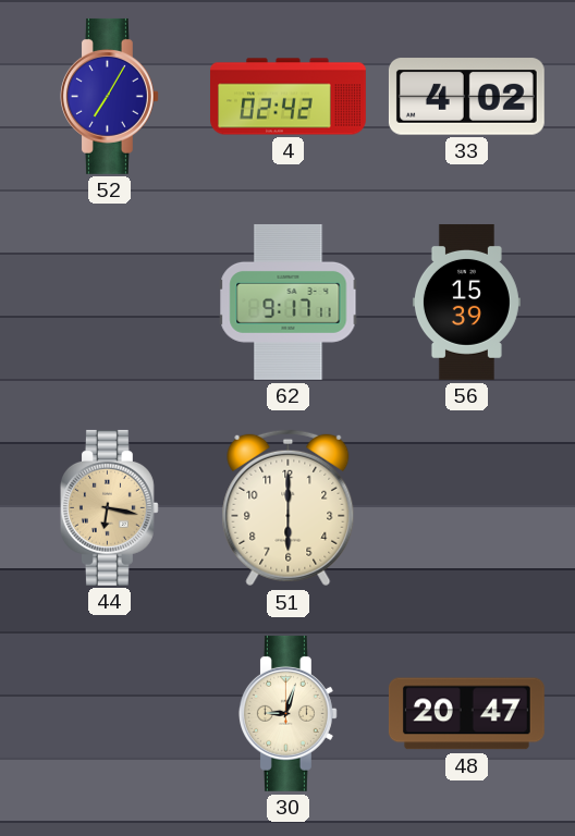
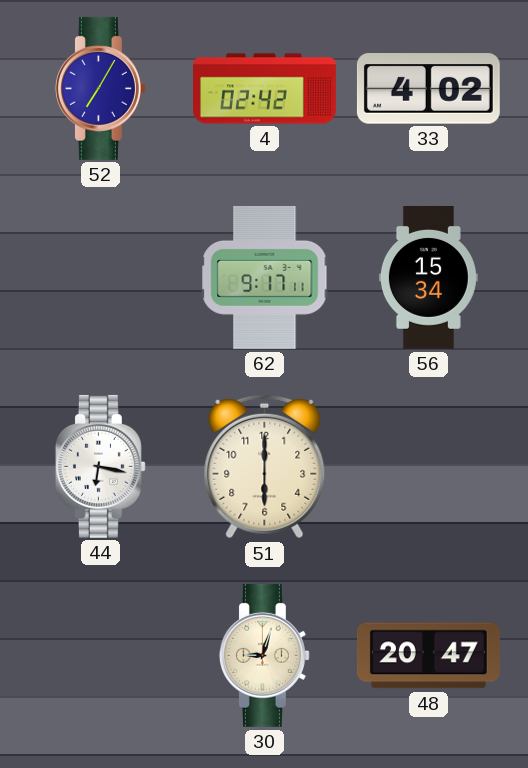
56: 15:39 -> 15:34 (428, 277)
44 dial: champagne -> white (100, 466)
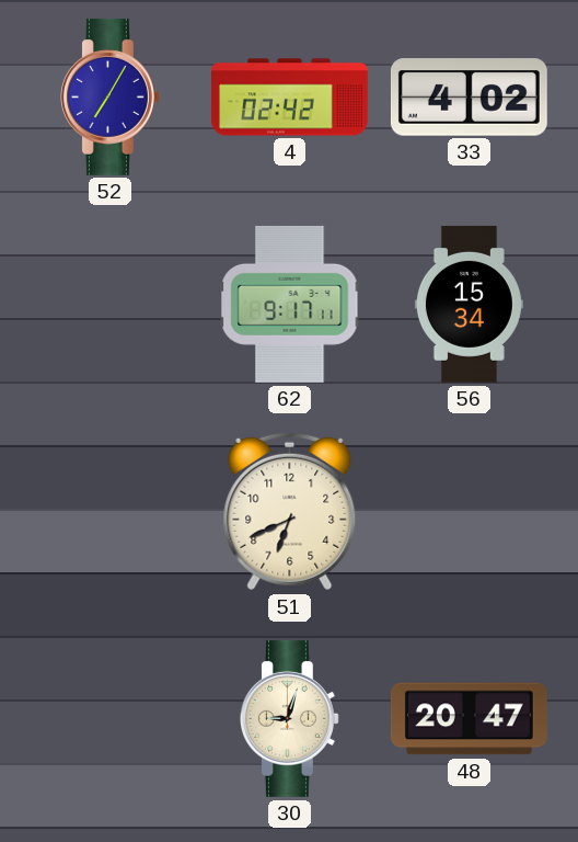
44: 6:17 -> none (100, 466)
51: 6:00 -> 6:41 (290, 512)
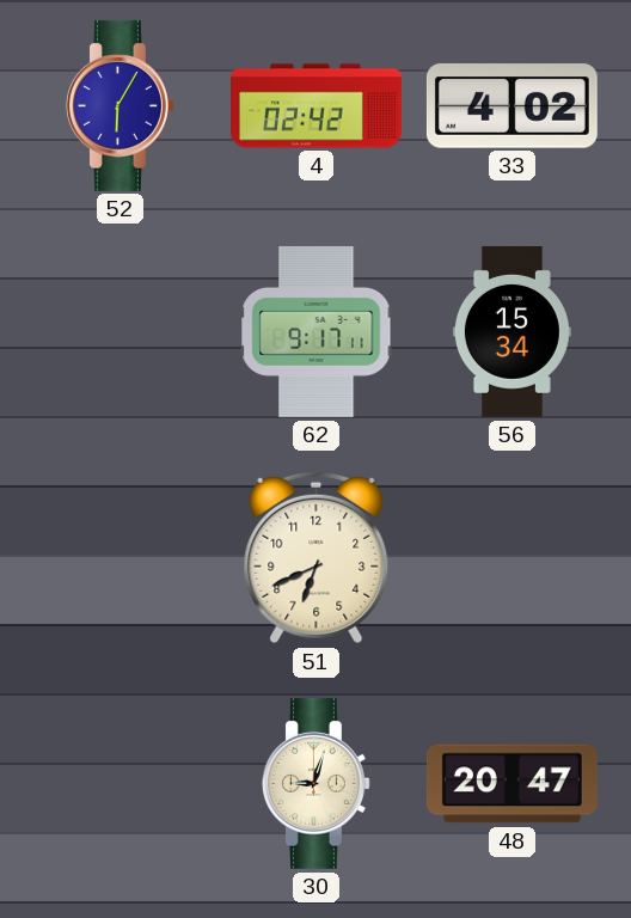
52: 7:05 -> 6:05 (120, 105)
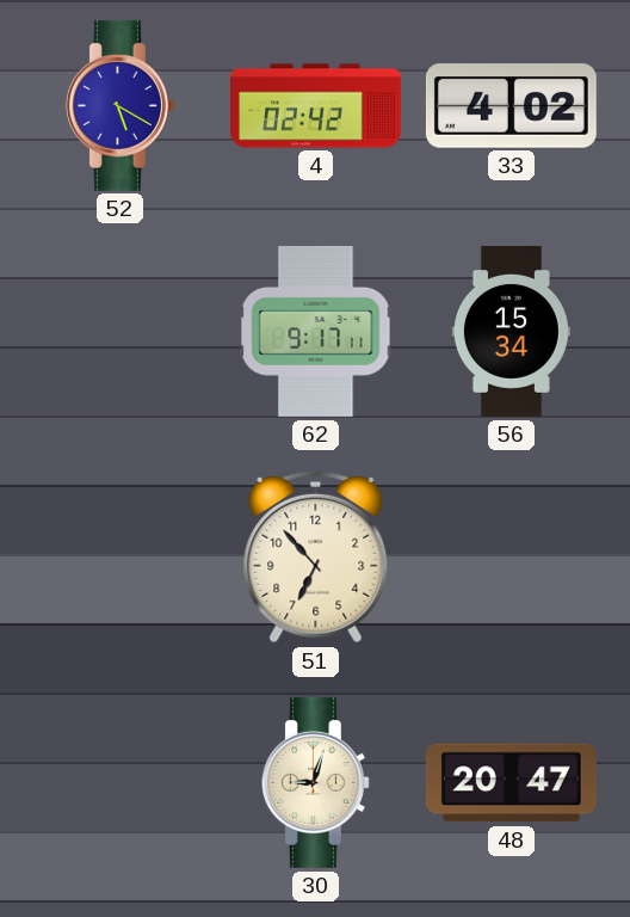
52: 6:05 -> 5:20 (119, 105)
51: 6:41 -> 6:53 (316, 558)
